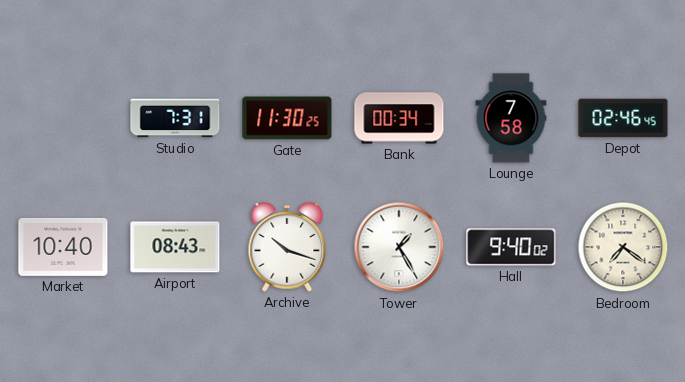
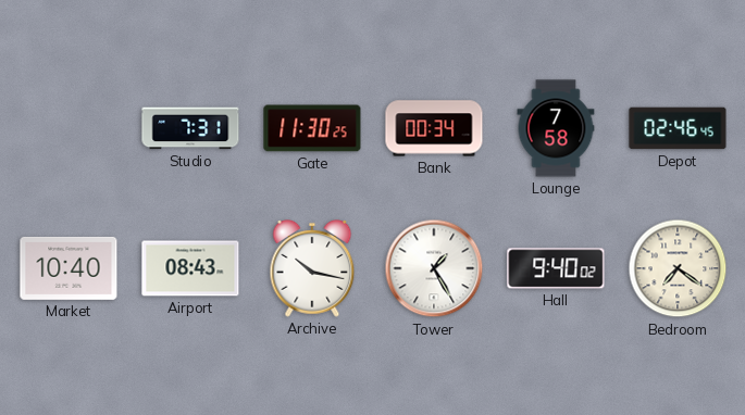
Archive: 10:18 -> 10:17 (312, 268)
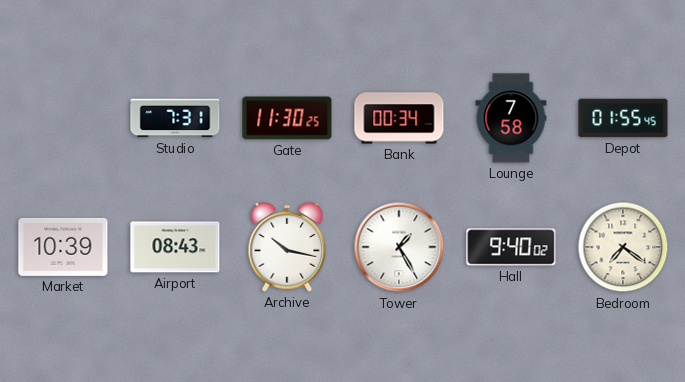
Depot: 02:46 -> 01:55 (623, 118)
Market: 10:40 -> 10:39 (63, 247)
